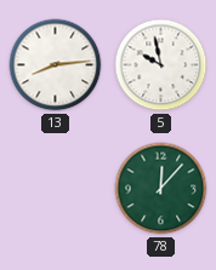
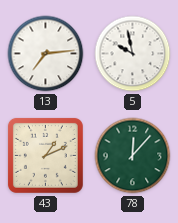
13: 8:14 -> 7:14 (46, 54)
43: none -> 1:11 (45, 155)
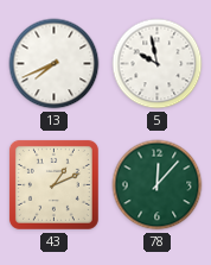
13: 7:14 -> 7:41 (55, 64)
